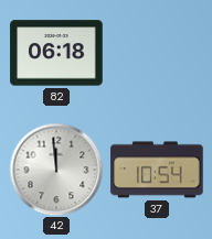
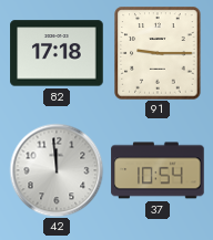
82: 06:18 -> 17:18 (57, 53)
91: none -> 9:15 (158, 53)
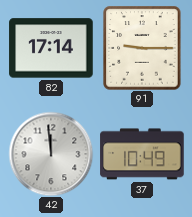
82: 17:18 -> 17:14 (51, 48)
37: 10:54 -> 10:49 (142, 154)
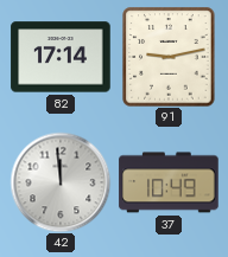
91: 9:15 -> 9:13 (169, 57)
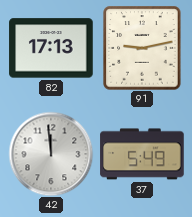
82: 17:14 -> 17:13 (51, 48)
37: 10:49 -> 5:49 (142, 154)
